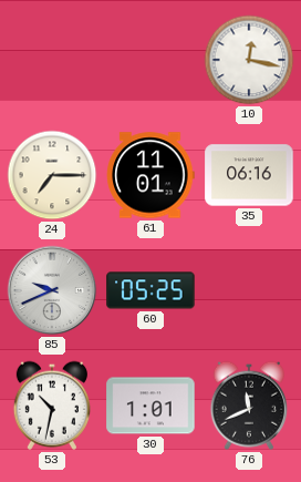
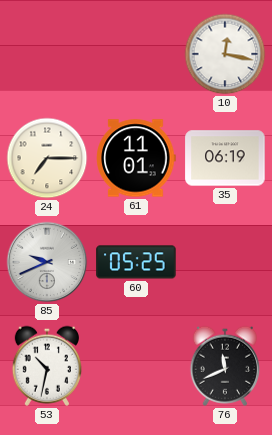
35: 06:16 -> 06:19 (225, 158)
30: 1:01 -> none (150, 406)
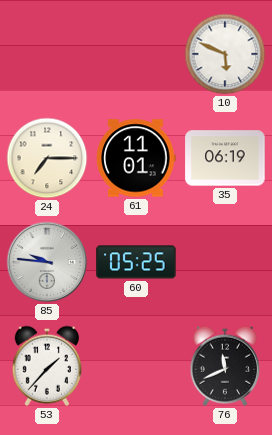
10: 12:17 -> 5:49 (225, 54)
85: 9:41 -> 9:46 (47, 262)
53: 10:32 -> 1:37 (46, 366)
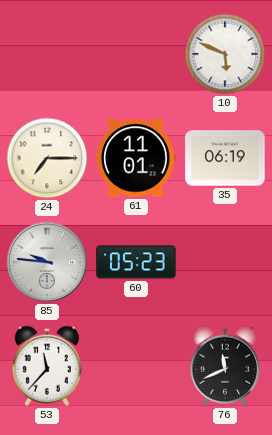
60: 05:25 -> 05:23 (136, 262)
53: 1:37 -> 11:37 (46, 366)
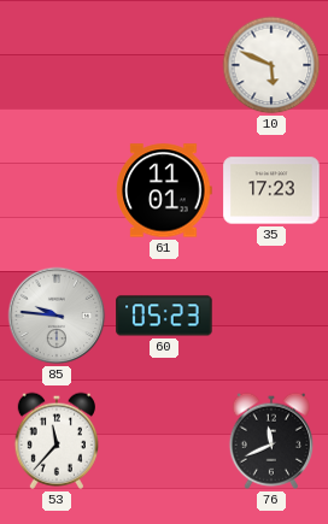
24: 7:15 -> none (47, 158)
35: 06:19 -> 17:23 (271, 190)
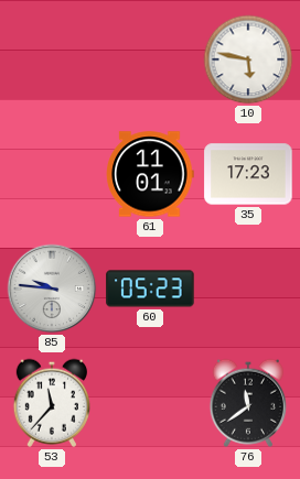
10: 5:49 -> 5:47 (248, 59)
76: 11:41 -> 11:39 (247, 403)
